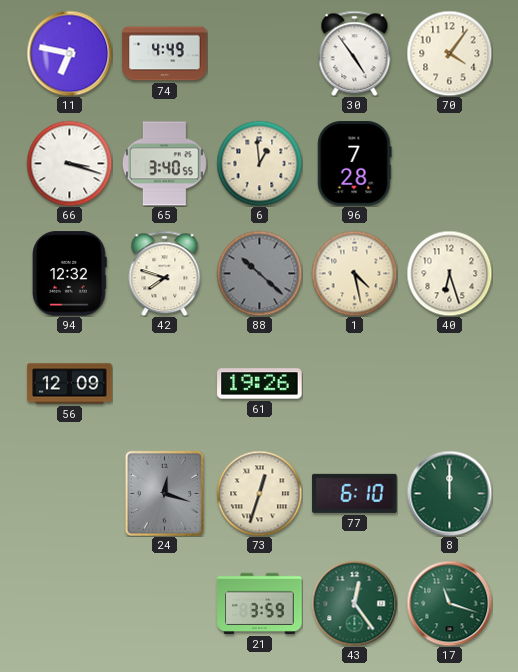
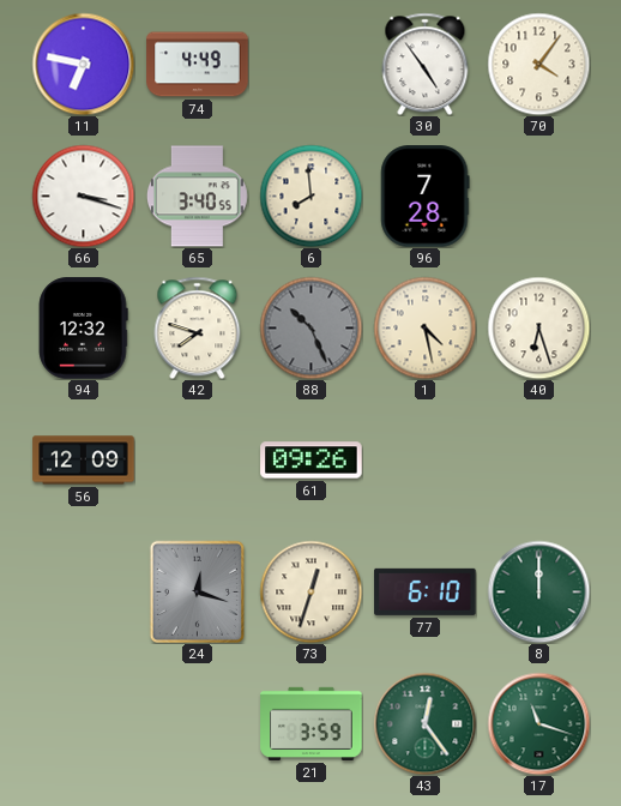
6: 12:59 -> 7:59 (310, 196)
88: 10:22 -> 10:26 (310, 327)
61: 19:26 -> 09:26 (312, 461)
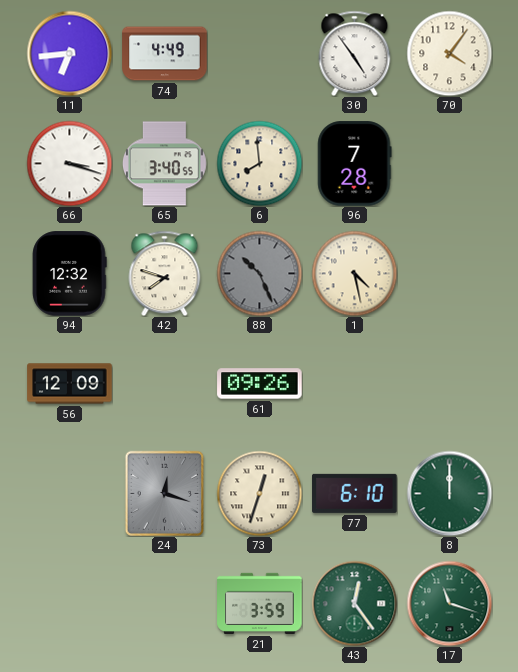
11: 6:47 -> 6:44 (69, 53)
40: 6:27 -> none (538, 327)
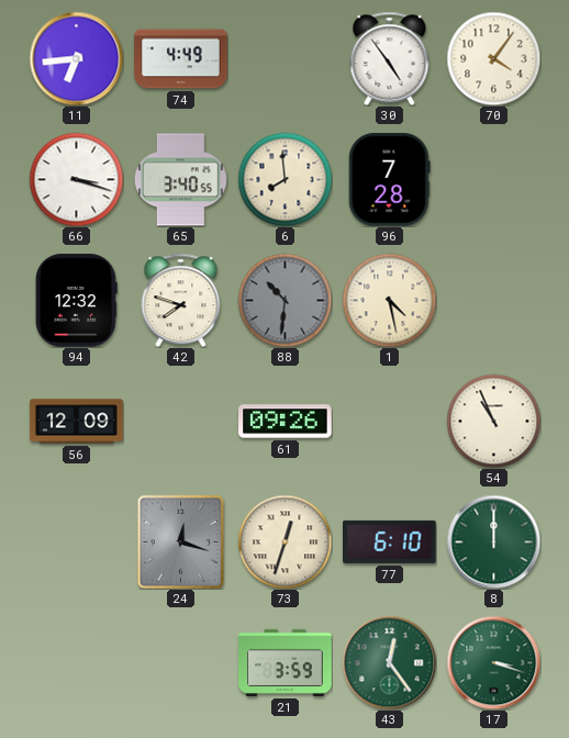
88: 10:26 -> 10:31 (284, 300)
54: none -> 10:56 (493, 421)
17: 11:18 -> 3:18 (493, 662)
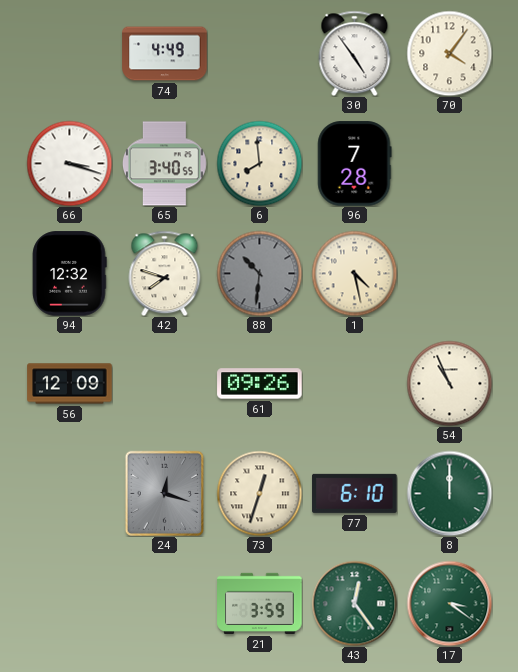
11: 6:44 -> none (76, 58)
17: 3:18 -> 3:21 (449, 603)
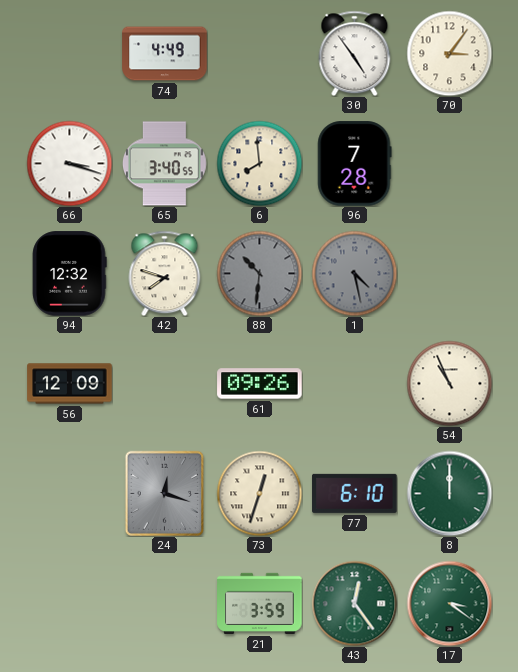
70: 4:06 -> 3:06 (449, 53)
1 dial: cream -> grey (354, 273)
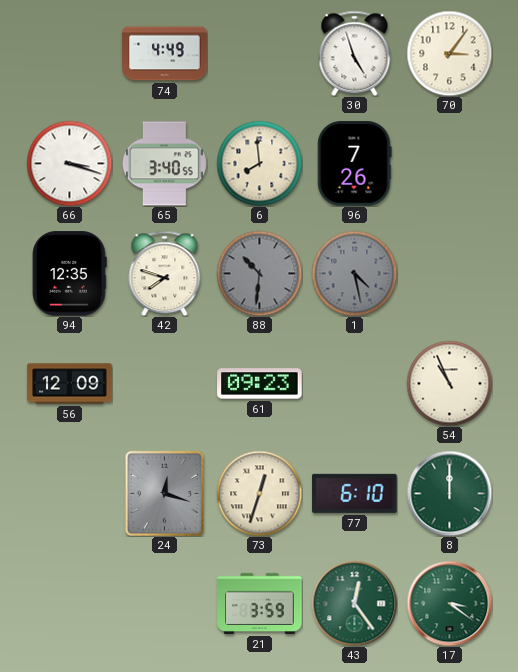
30: 4:54 -> 4:57 (355, 53)
96: 7:28 -> 7:26 (355, 164)
94: 12:32 -> 12:35 (70, 274)
61: 09:26 -> 09:23 (260, 384)
